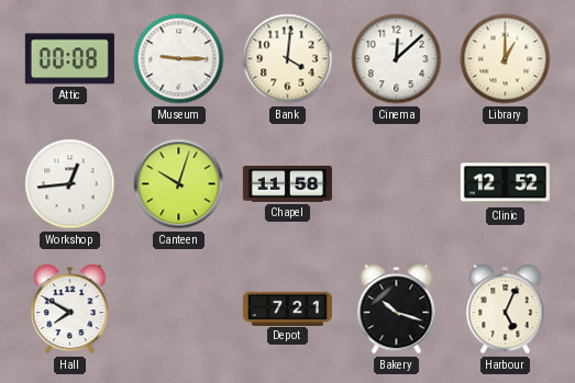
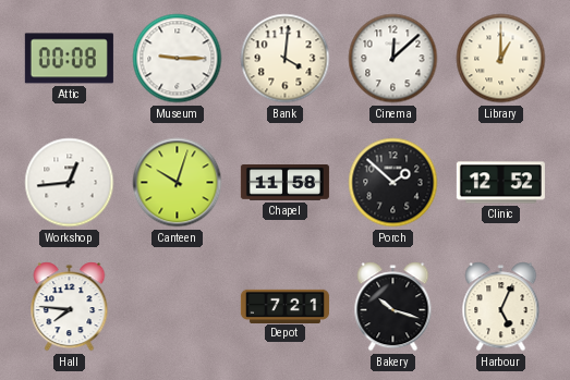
Porch: none -> 1:52 (393, 183)
Hall: 7:50 -> 7:46 (70, 307)
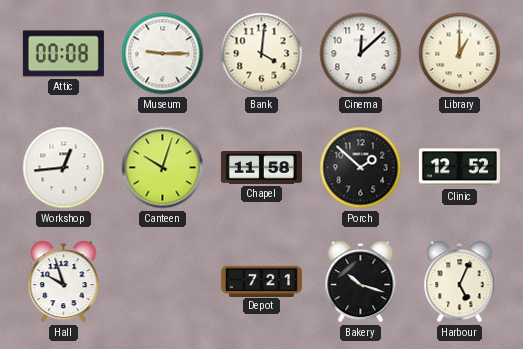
Hall: 7:46 -> 9:57 (64, 282)
